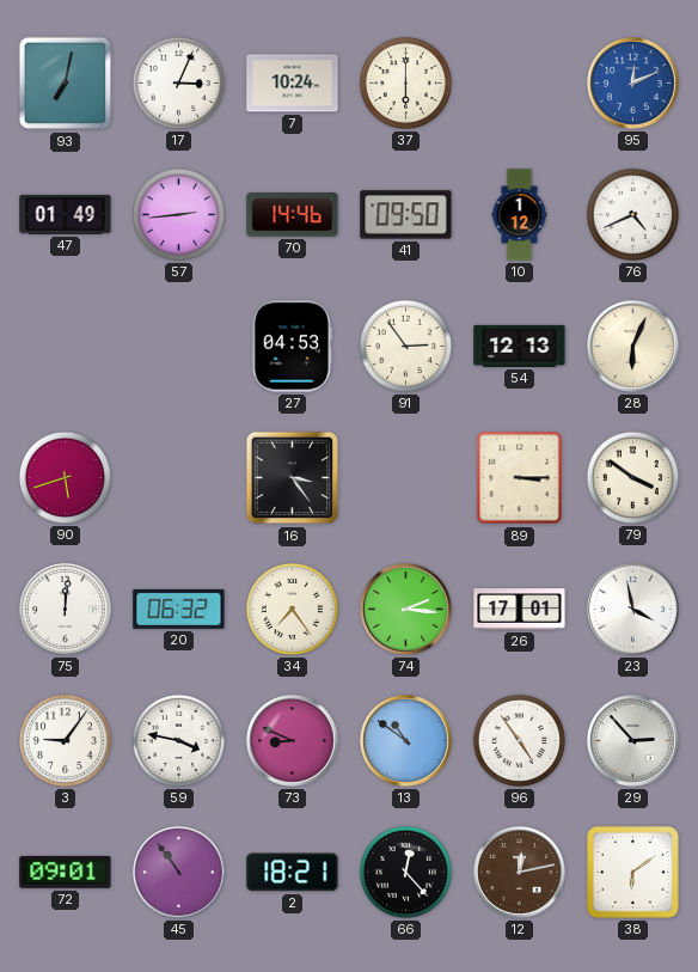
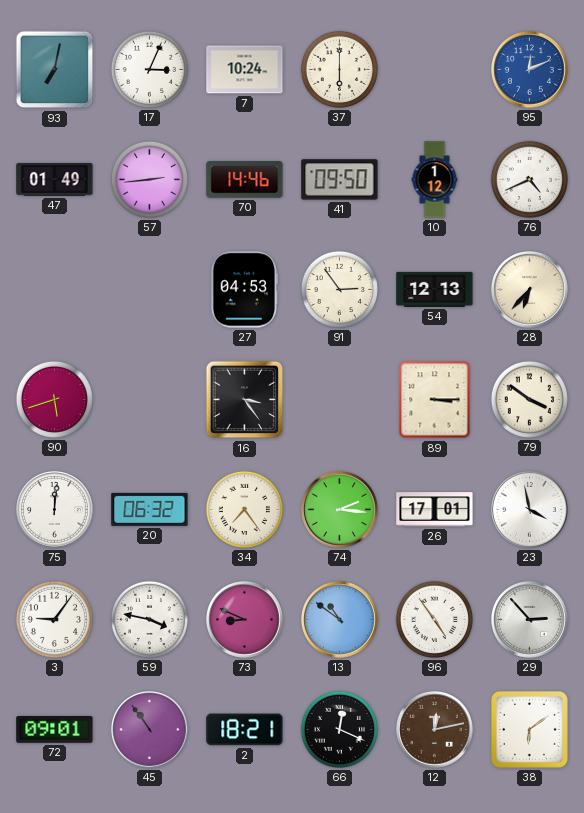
28: 6:04 -> 6:37 (530, 290)
66: 12:23 -> 12:19 (339, 729)
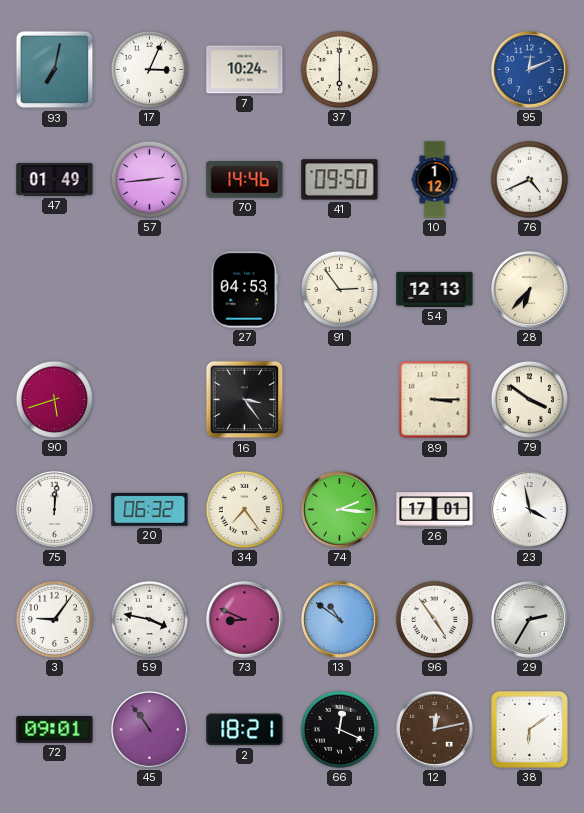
29: 2:53 -> 2:35 (530, 620)
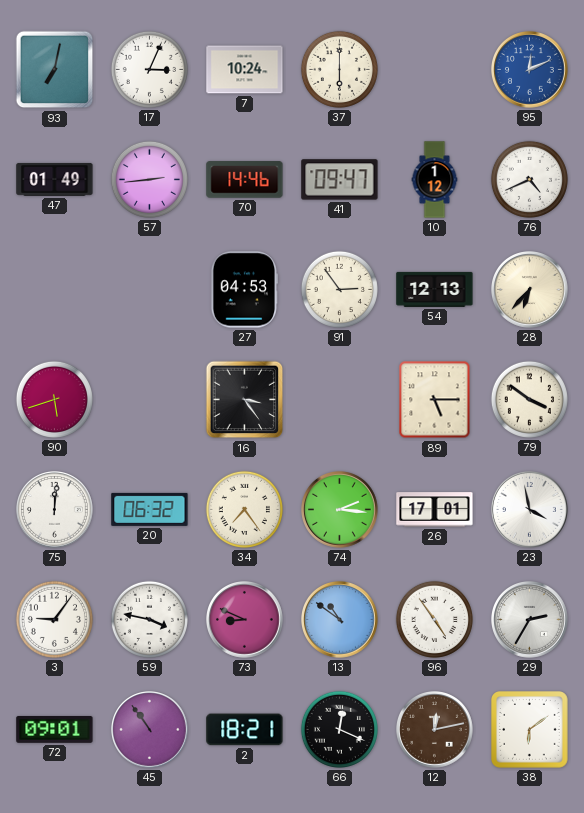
41: 09:50 -> 09:47 (340, 180)
89: 3:15 -> 5:15 (435, 400)
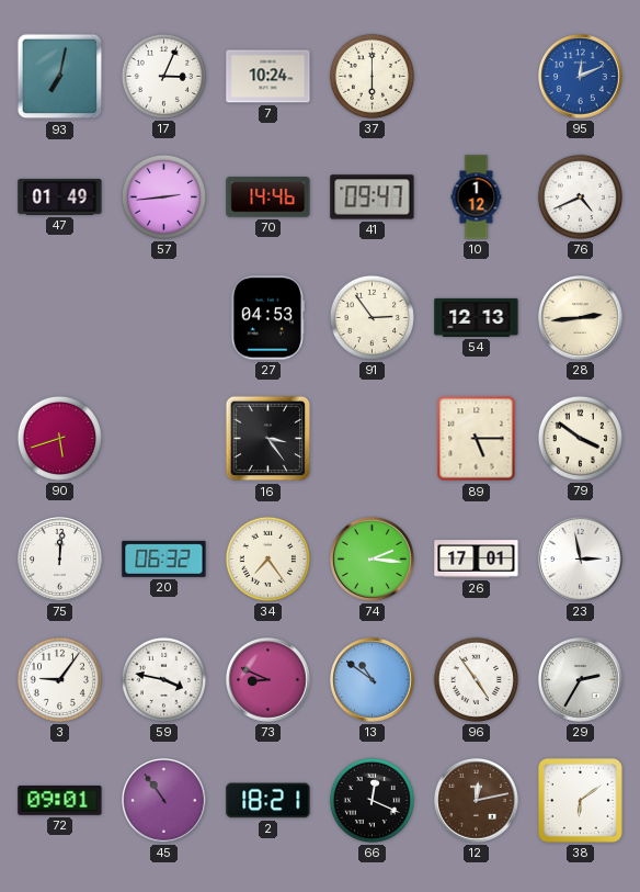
28: 6:37 -> 2:44 (581, 318)
23: 3:58 -> 2:58 (581, 560)
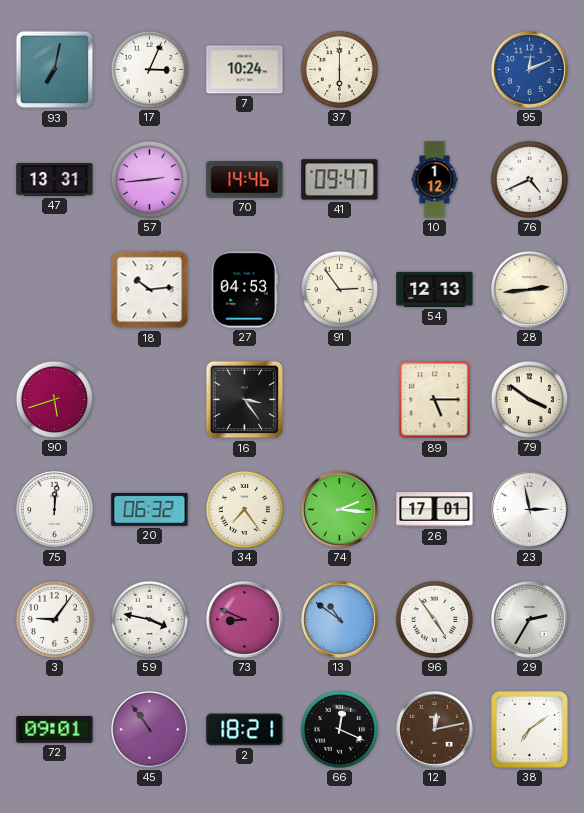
47: 01:49 -> 13:31 (55, 179)
18: none -> 10:14 (150, 290)
38: 6:09 -> 7:09 (530, 730)
